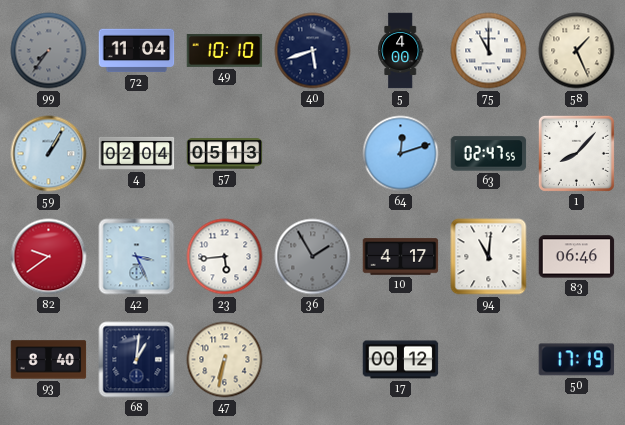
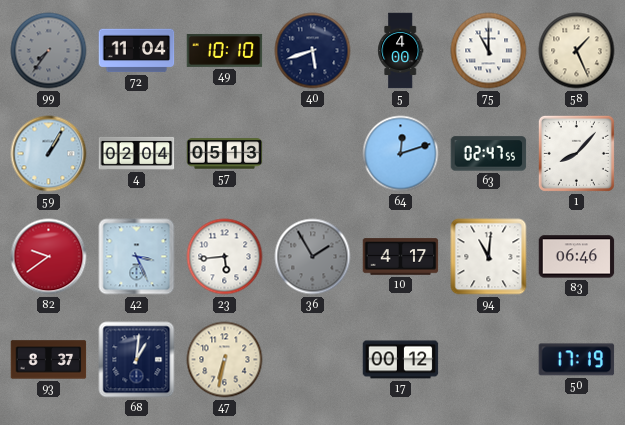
93: 8:40 -> 8:37 (49, 360)
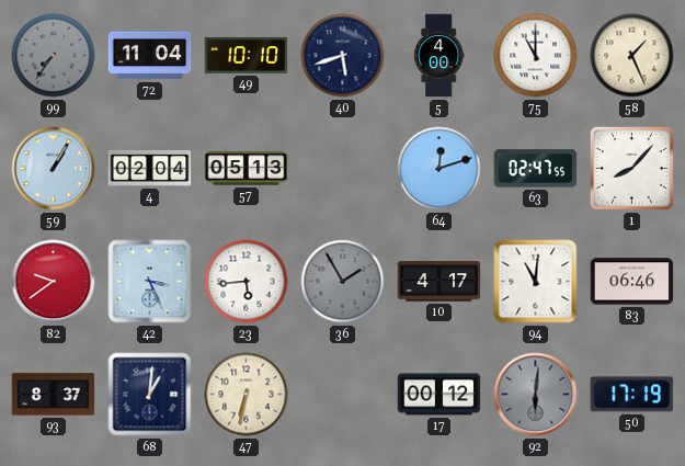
92: none -> 6:01 (536, 395)
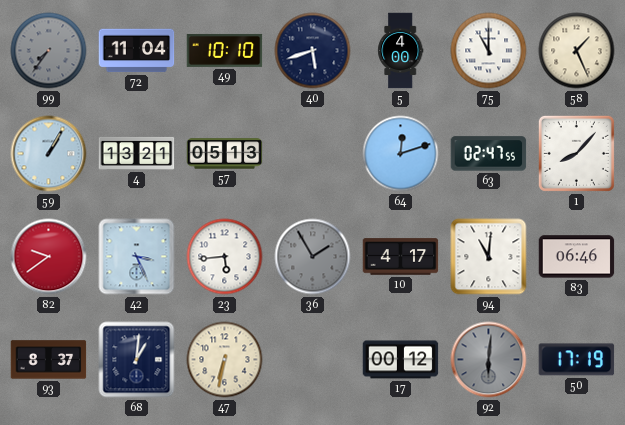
4: 02:04 -> 13:21 (137, 153)
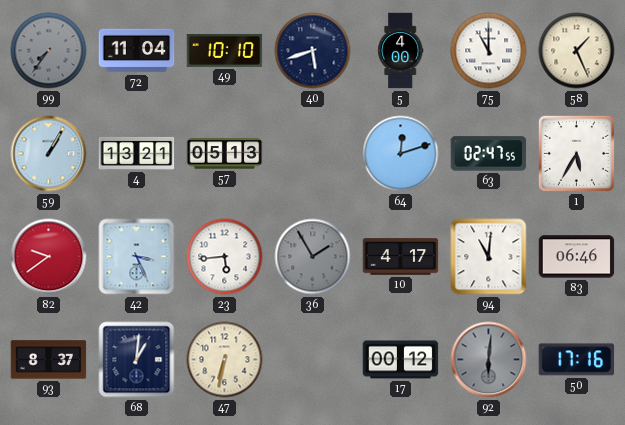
1: 8:07 -> 5:35 (576, 153)
50: 17:19 -> 17:16 (577, 360)
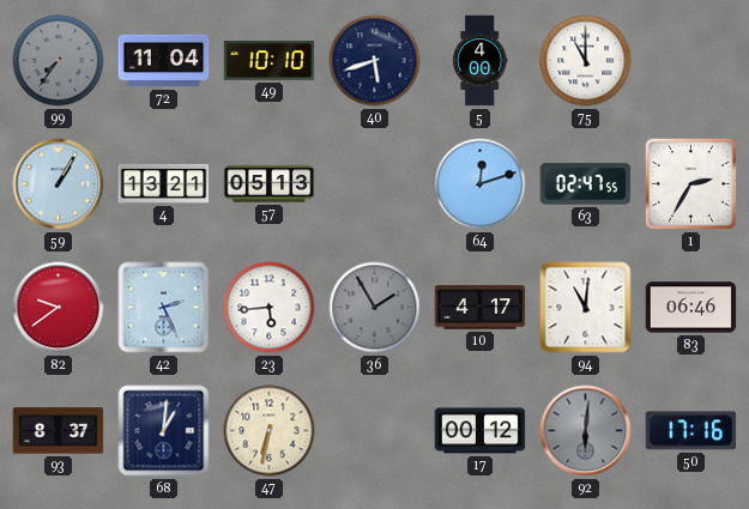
58: 1:26 -> none (577, 51)
1: 5:35 -> 2:35 (690, 183)
42: 3:26 -> 2:26 (164, 308)
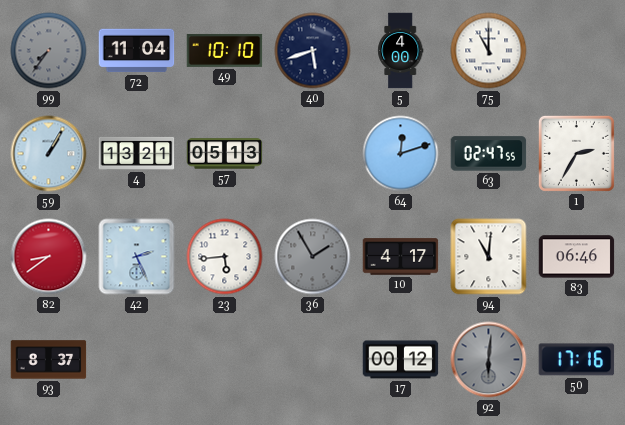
82: 9:39 -> 8:39 (49, 257)
68: 1:01 -> none (164, 431)
47: 6:32 -> none (270, 431)
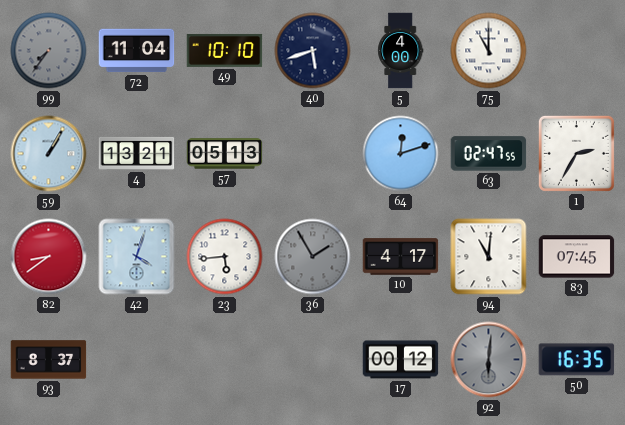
42: 2:26 -> 4:03 (137, 257)
83: 06:46 -> 07:45 (577, 257)
50: 17:16 -> 16:35 (577, 360)
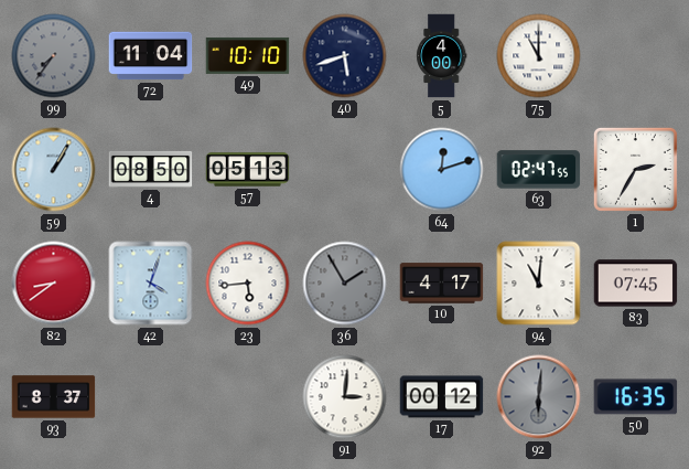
4: 13:21 -> 08:50 (151, 169)
91: none -> 3:01 (345, 397)
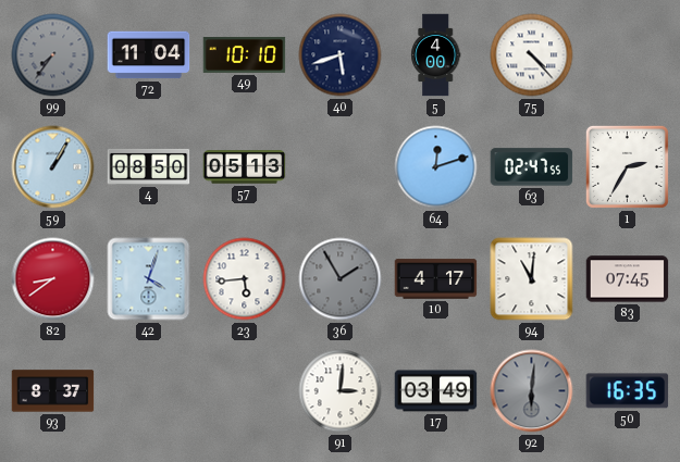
75: 11:00 -> 4:23 (532, 55)
17: 00:12 -> 03:49 (436, 391)
